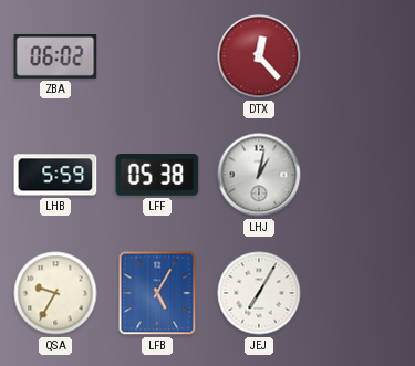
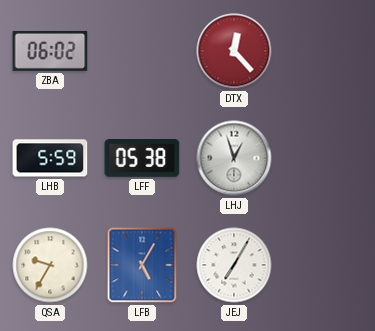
LHJ: 1:02 -> 12:57 (234, 158)
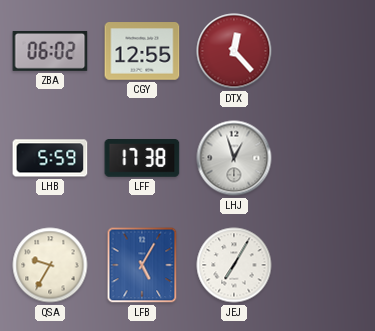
CGY: none -> 12:55 (142, 51)
LFF: 05:38 -> 17:38 (142, 159)
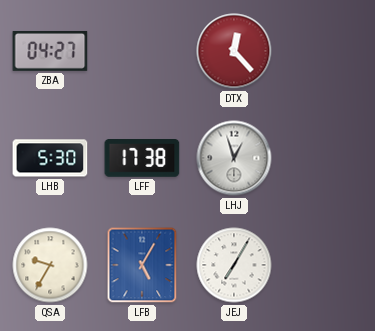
ZBA: 06:02 -> 04:27 (50, 51)
CGY: 12:55 -> none (142, 51)
LHB: 5:59 -> 5:30 (50, 158)
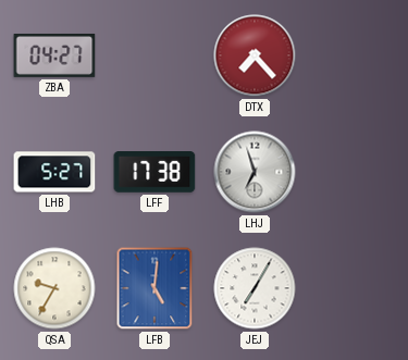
DTX: 12:23 -> 7:23 (255, 55)
LHB: 5:30 -> 5:27 (54, 172)
LHJ: 12:57 -> 6:57 (255, 172)
LFB: 5:05 -> 5:01 (154, 288)
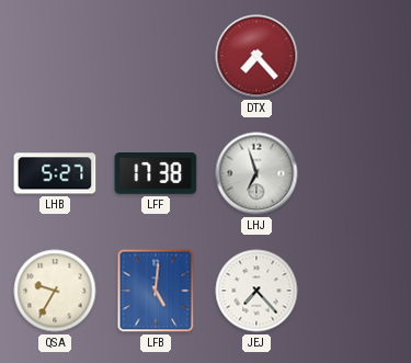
ZBA: 04:27 -> none (54, 55)
JEJ: 7:05 -> 7:23 (256, 291)
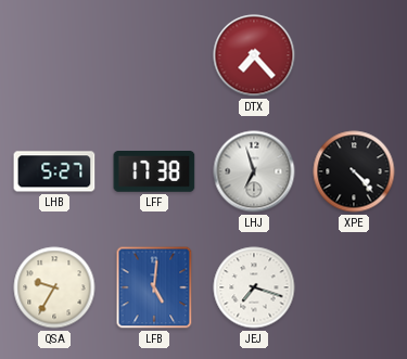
XPE: none -> 4:23 (354, 171)
JEJ: 7:23 -> 7:18 (254, 287)
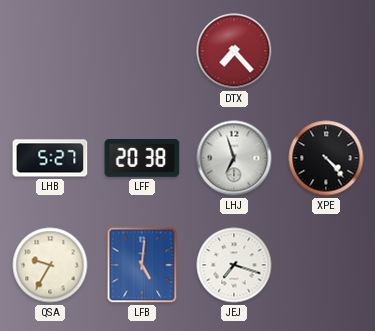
LFF: 17:38 -> 20:38 (142, 159)
